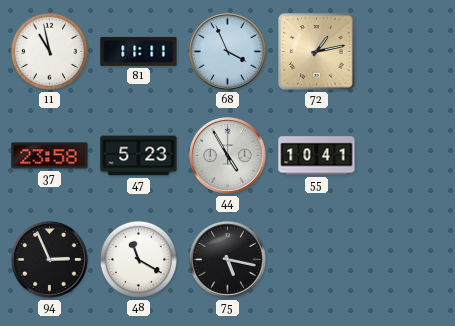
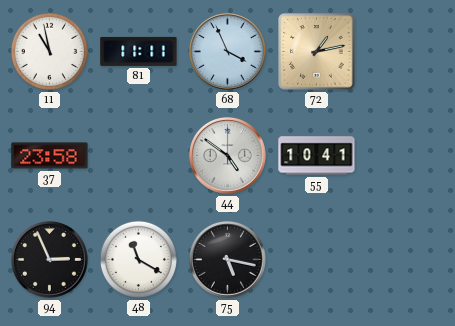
47: 5:23 -> none (139, 156)
44: 4:55 -> 4:51 (228, 156)
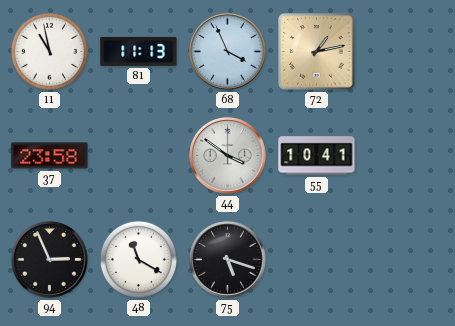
81: 11:11 -> 11:13 (139, 51)
44: 4:51 -> 3:51 (228, 156)
75: 5:17 -> 5:18 (228, 260)
